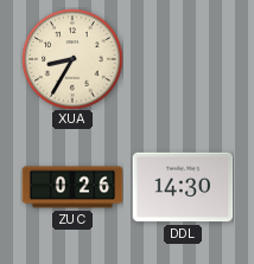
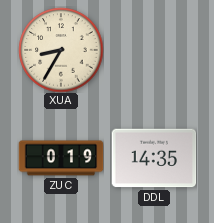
ZUC: 0:26 -> 0:19 (61, 158)
DDL: 14:30 -> 14:35 (154, 158)
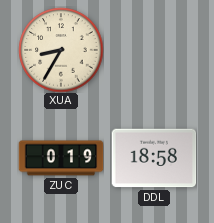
DDL: 14:35 -> 18:58 (154, 158)
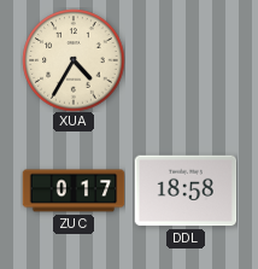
XUA: 8:35 -> 4:35 (74, 60)
ZUC: 0:19 -> 0:17 (74, 191)
